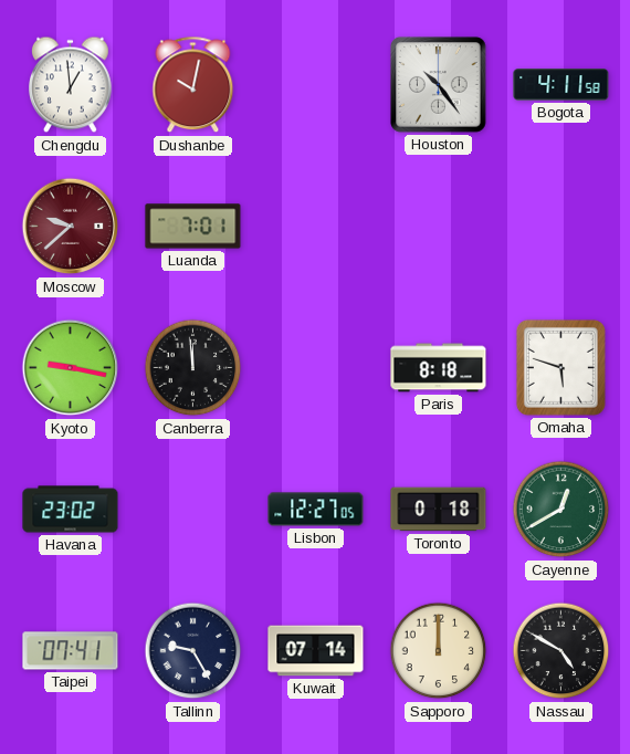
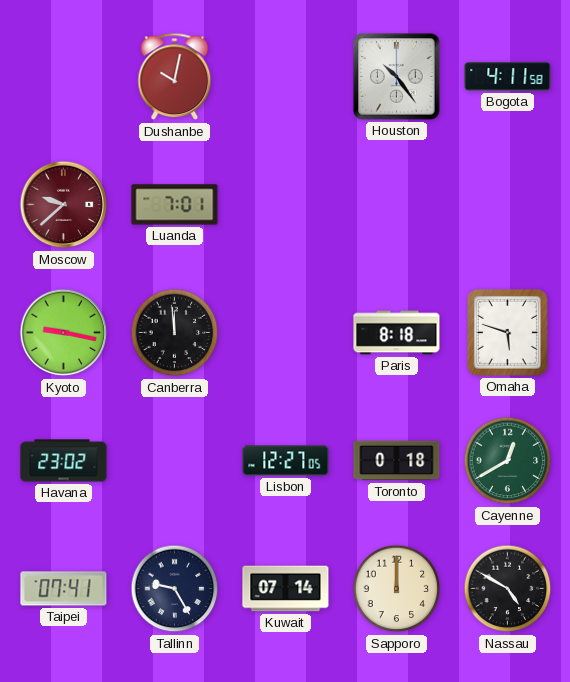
Chengdu: 12:59 -> none (71, 85)
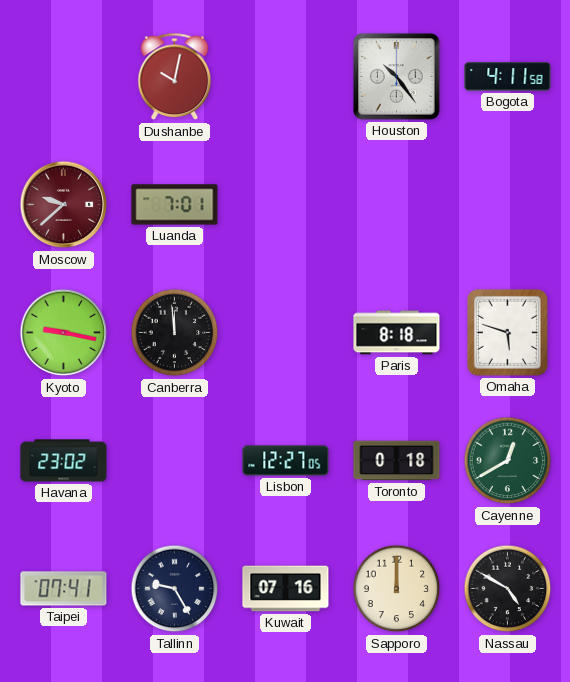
Kuwait: 07:14 -> 07:16 (286, 589)
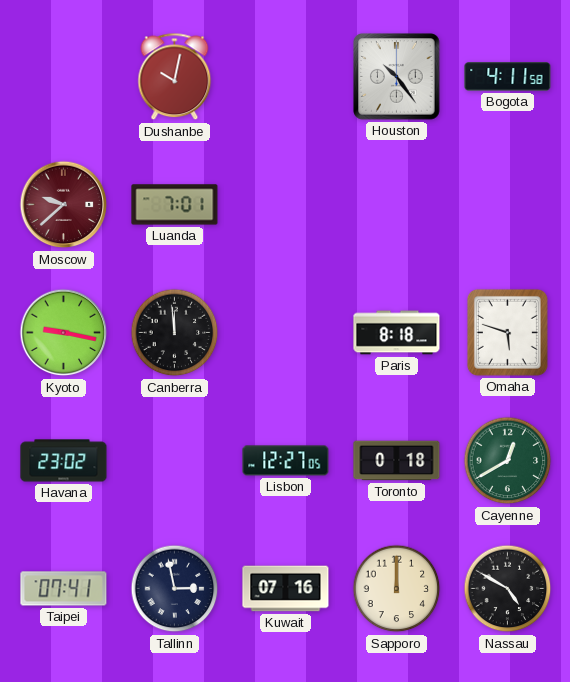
Tallinn: 9:25 -> 2:58 (175, 589)
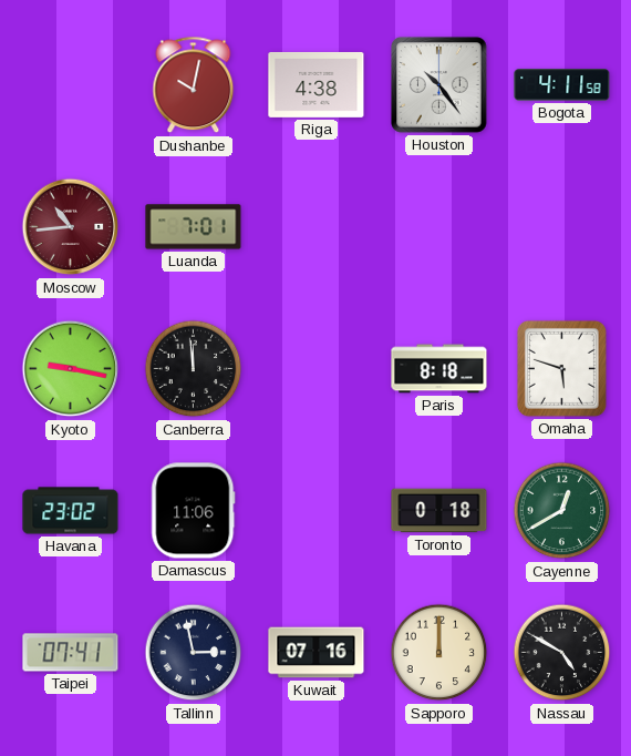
Riga: none -> 4:38 (317, 84)
Moscow: 9:38 -> 10:44 (71, 227)
Damascus: none -> 11:06 (194, 511)
Lisbon: 12:27 -> none (286, 461)
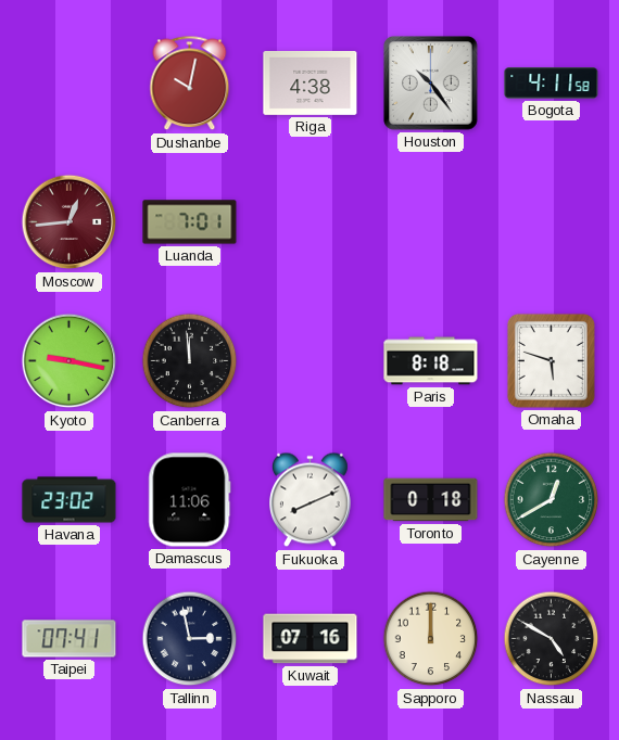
Moscow: 10:44 -> 12:44 (70, 222)
Fukuoka: none -> 8:11 (311, 500)
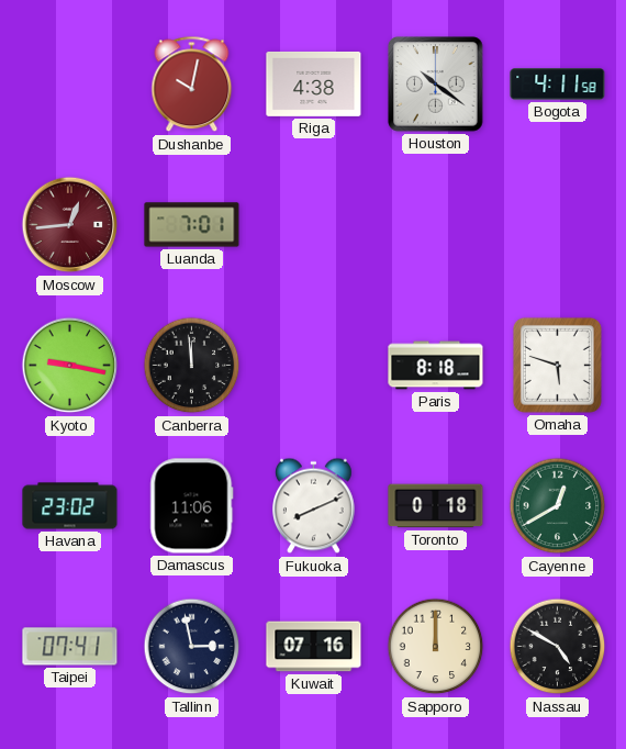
Houston: 10:24 -> 10:21 (436, 85)
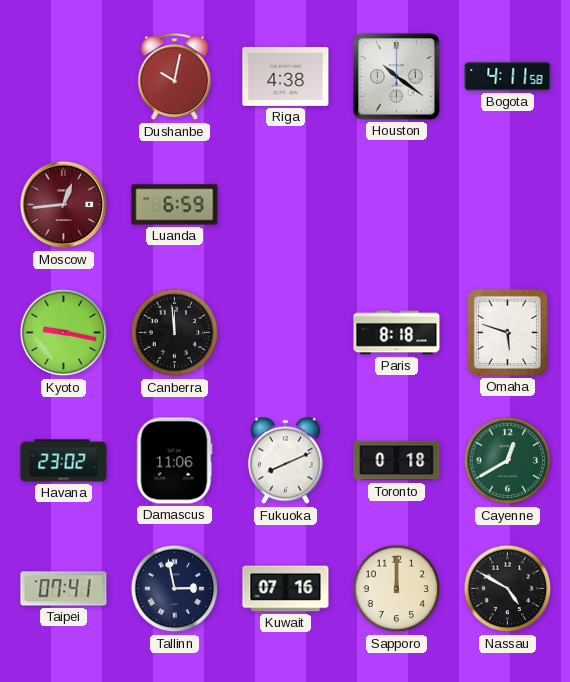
Luanda: 7:01 -> 6:59 (175, 205)
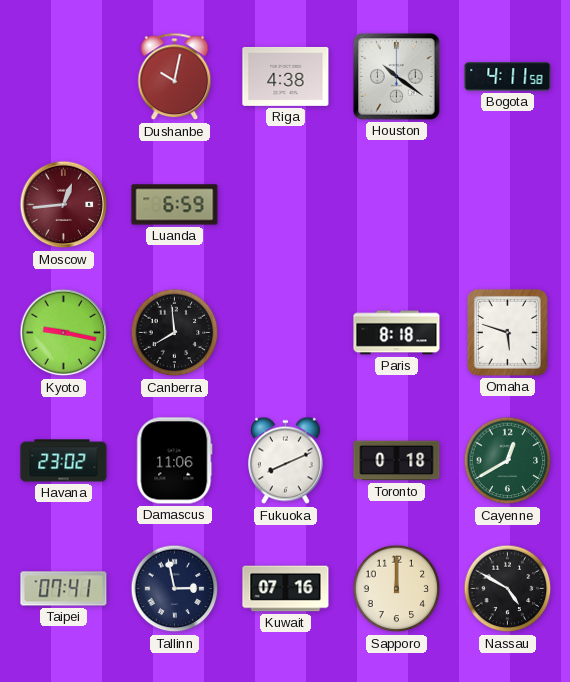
Canberra: 11:59 -> 7:59 (175, 333)
